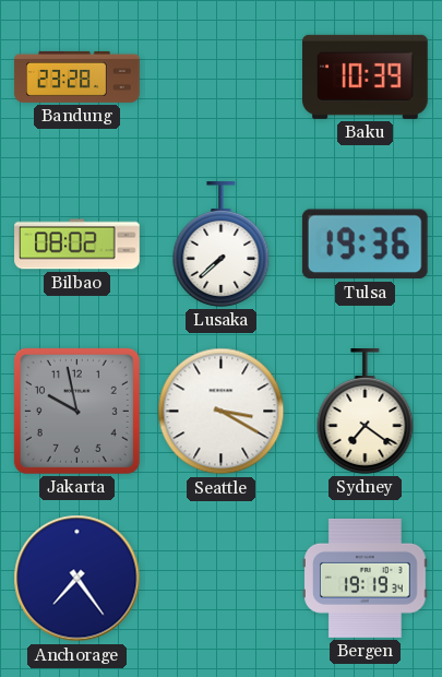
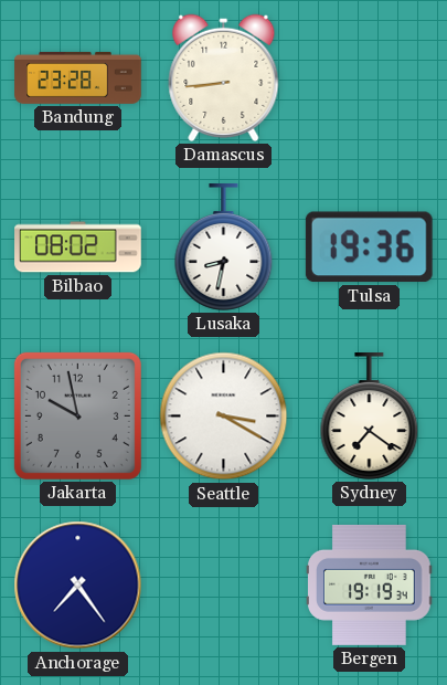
Damascus: none -> 8:44 (224, 77)
Baku: 10:39 -> none (366, 76)
Lusaka: 7:38 -> 8:32 (224, 247)
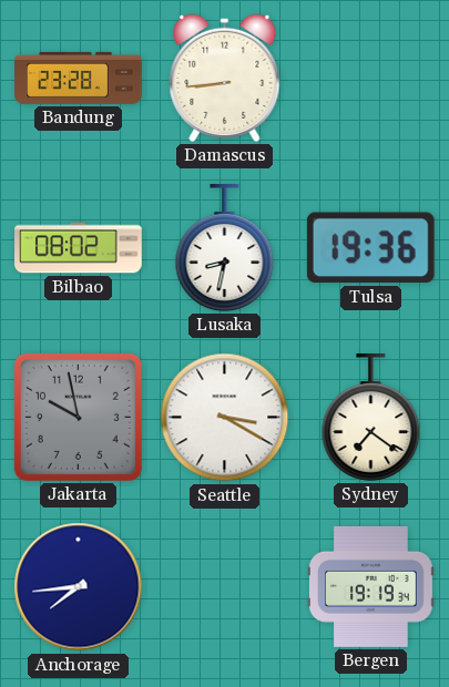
Anchorage: 7:24 -> 7:44 (79, 587)
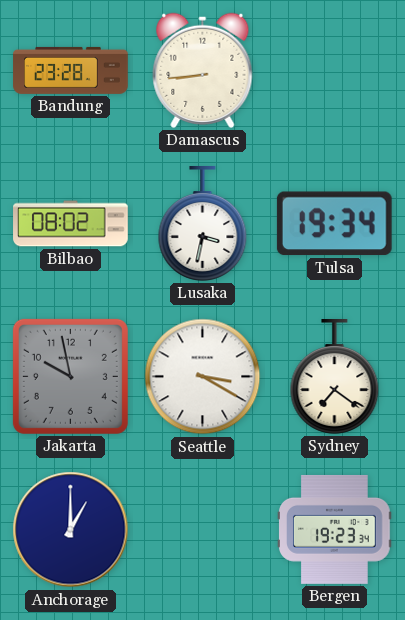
Lusaka: 8:32 -> 3:32 (203, 224)
Tulsa: 19:36 -> 19:34 (334, 224)
Anchorage: 7:44 -> 1:00 (71, 530)
Bergen: 19:19 -> 19:23 (335, 529)
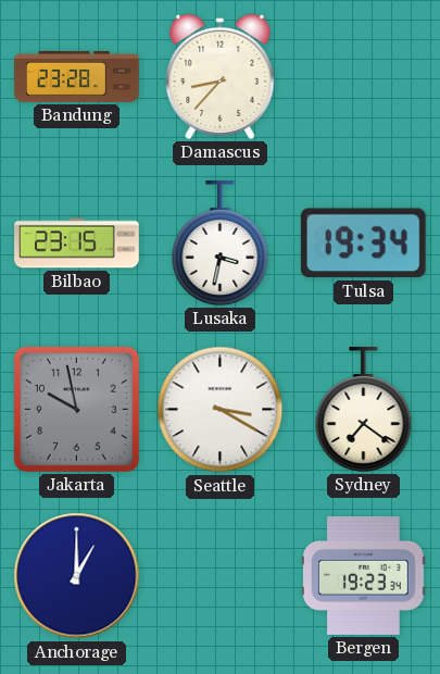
Damascus: 8:44 -> 8:37 (221, 76)
Bilbao: 08:02 -> 23:15 (77, 244)
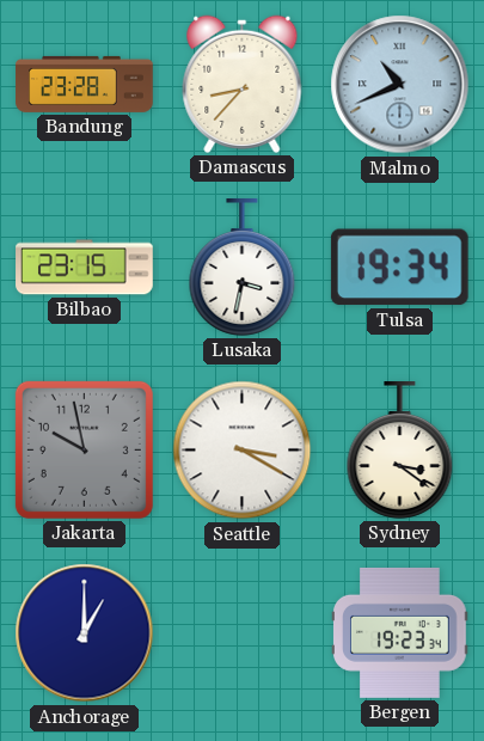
Malmo: none -> 10:41 (400, 85)
Sydney: 7:21 -> 3:21 (400, 451)
